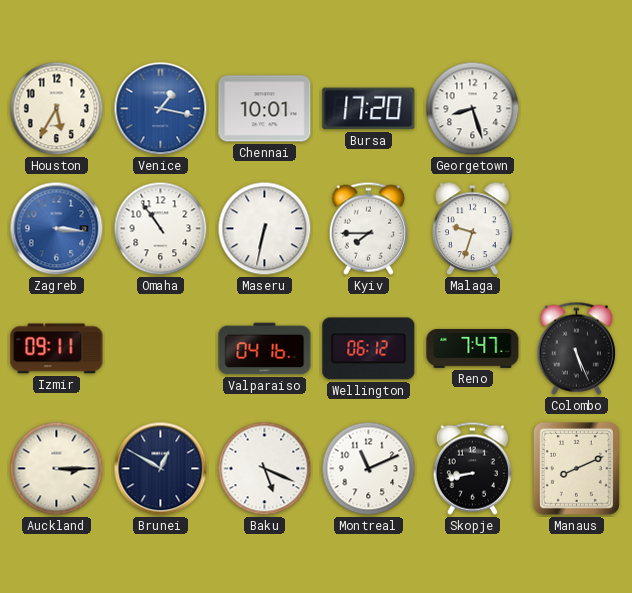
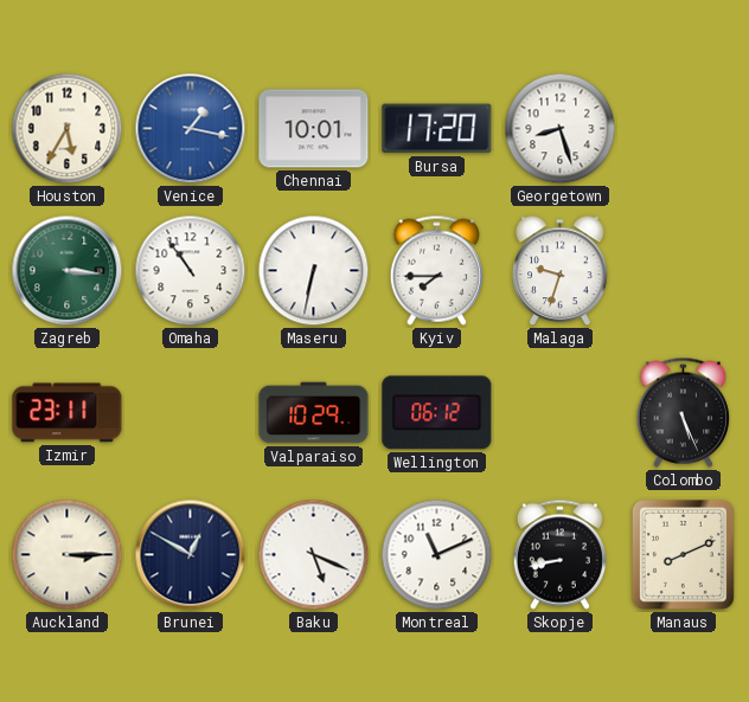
Zagreb dial: blue -> green (68, 271)
Izmir: 09:11 -> 23:11 (68, 413)
Valparaiso: 04:16 -> 10:29 (314, 413)
Reno: 7:47 -> none (473, 348)
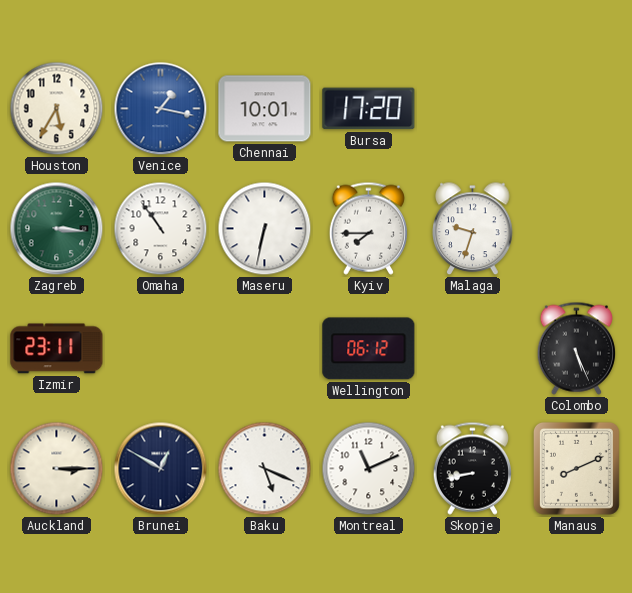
Georgetown: 8:27 -> none (561, 129)
Valparaiso: 10:29 -> none (314, 413)
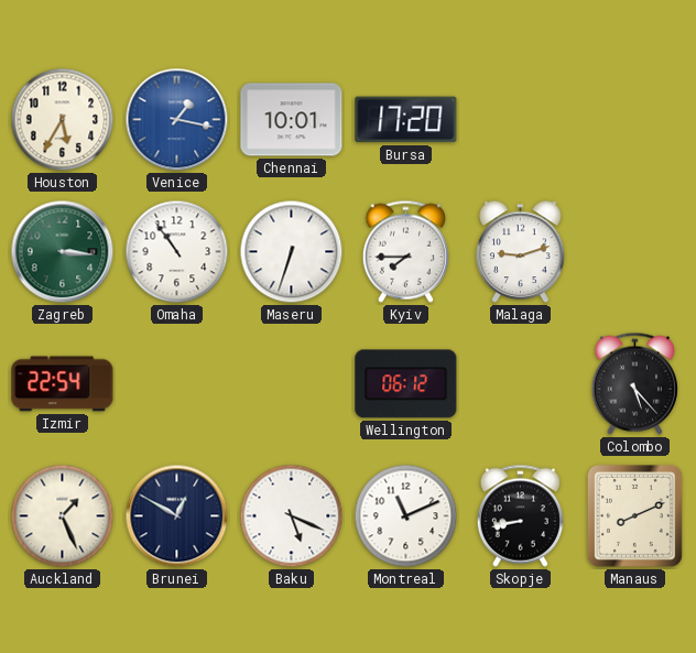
Maseru: 6:32 -> 6:33 (292, 252)
Malaga: 9:33 -> 9:12 (521, 252)
Izmir: 23:11 -> 22:54 (63, 384)
Colombo: 5:26 -> 5:23 (634, 383)
Auckland: 3:15 -> 1:26 (63, 516)
